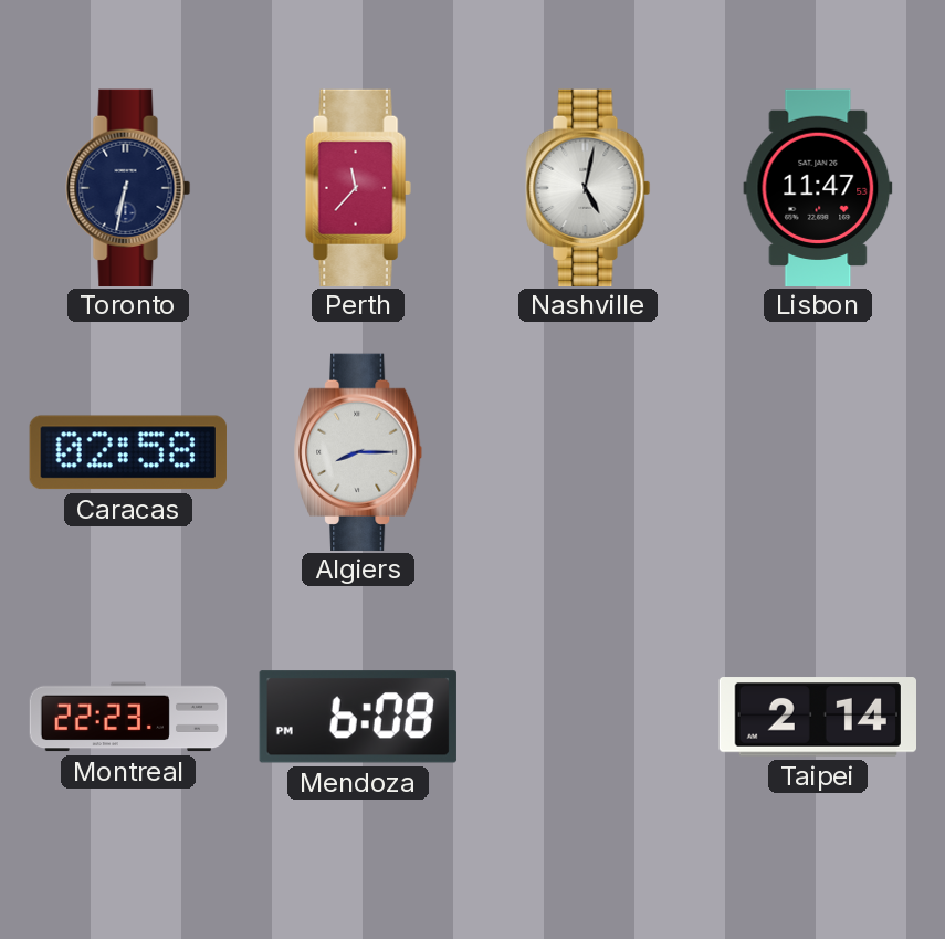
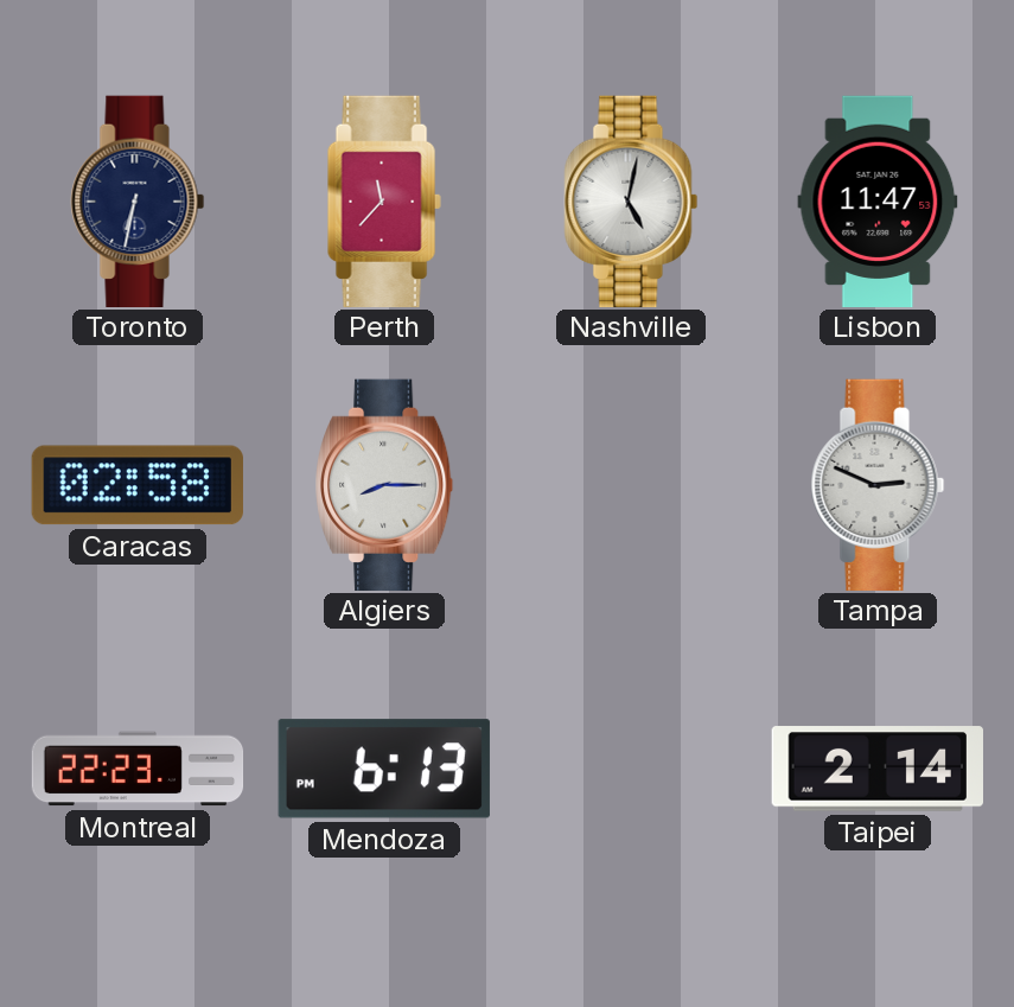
Tampa: none -> 2:49 (878, 484)
Mendoza: 6:08 -> 6:13 (384, 769)
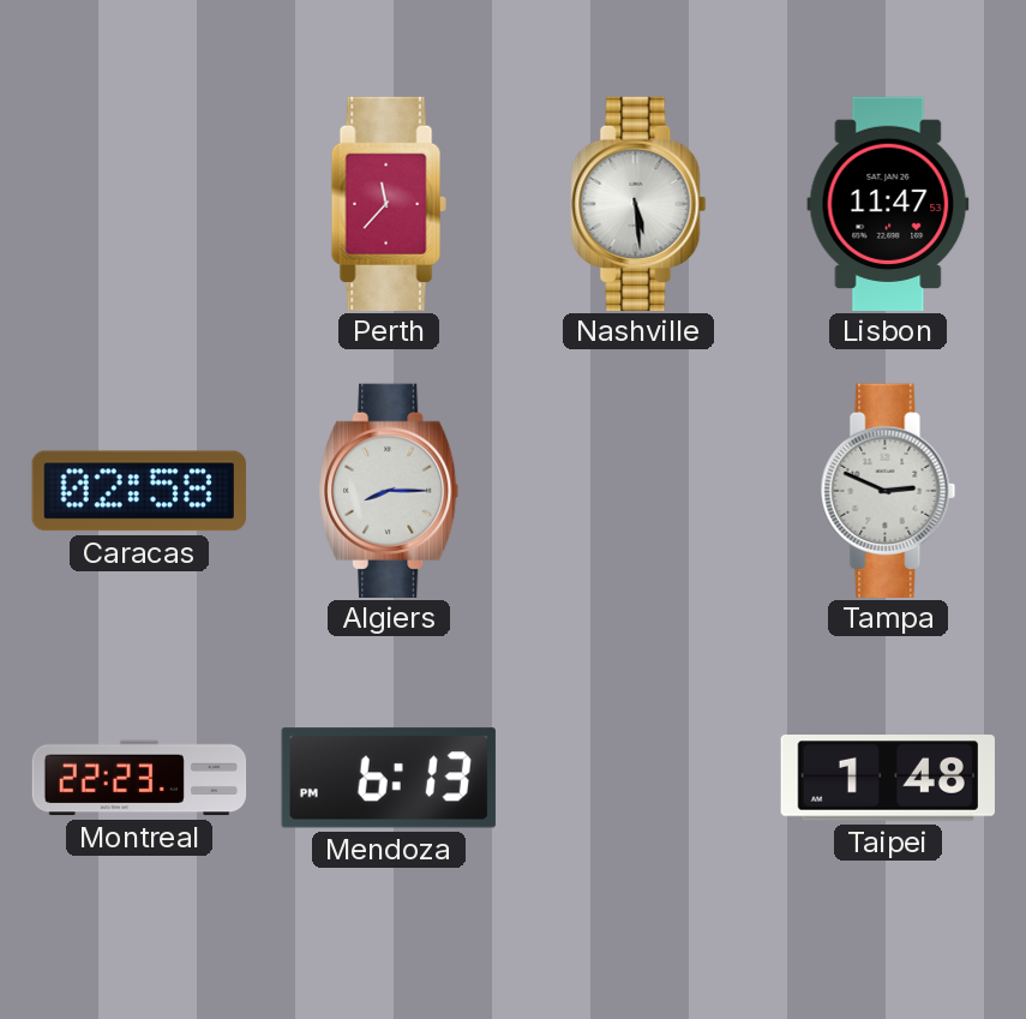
Toronto: 6:32 -> none (138, 200)
Nashville: 5:02 -> 5:29 (638, 203)
Taipei: 2:14 -> 1:48 (887, 778)
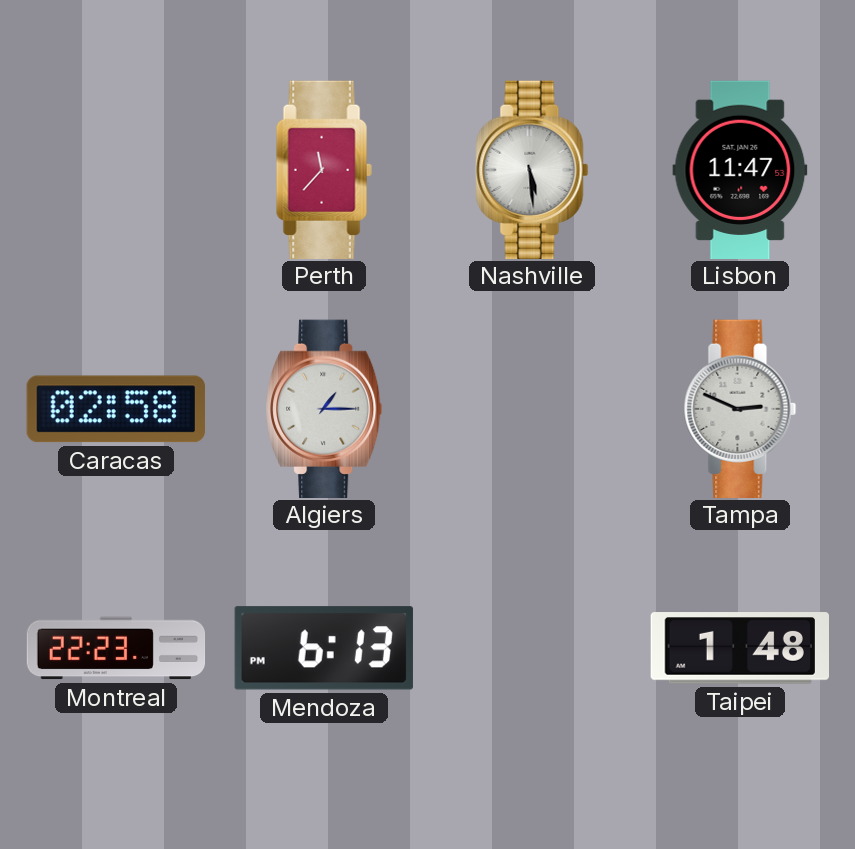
Algiers: 8:15 -> 1:15 (324, 408)
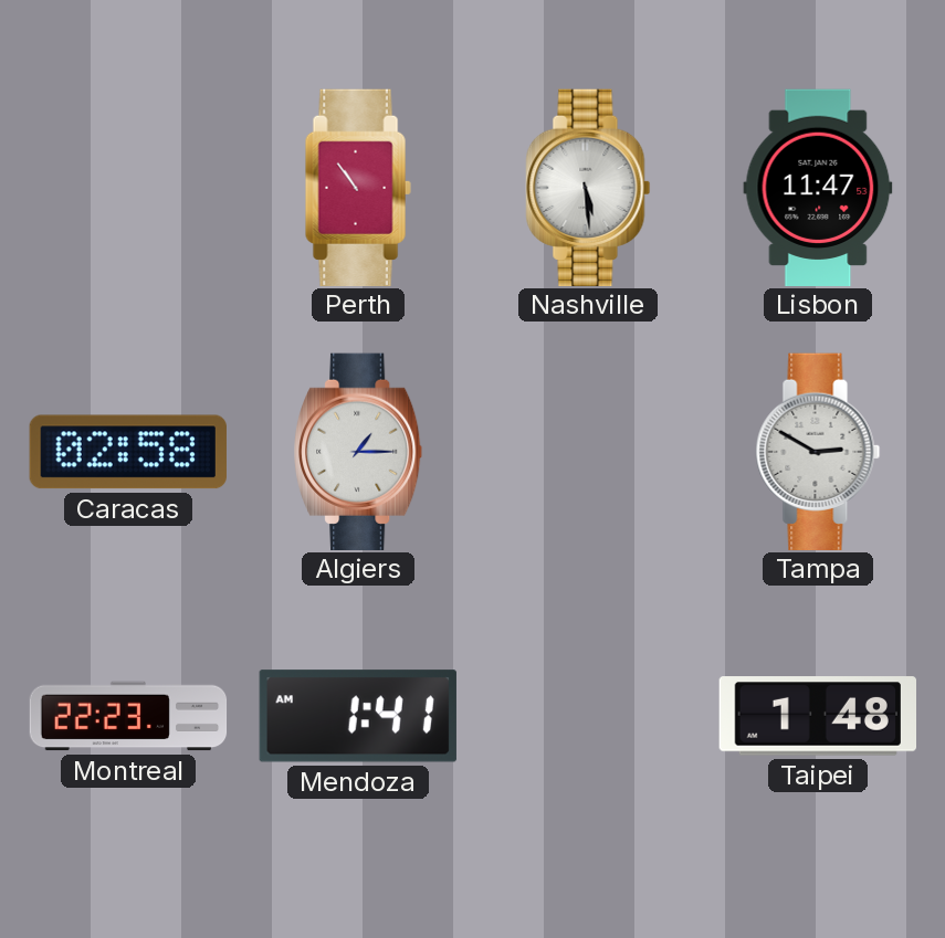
Perth: 11:37 -> 10:54 (358, 187)
Tampa: 2:49 -> 2:50 (818, 451)
Mendoza: 6:13 -> 1:41 (358, 716)
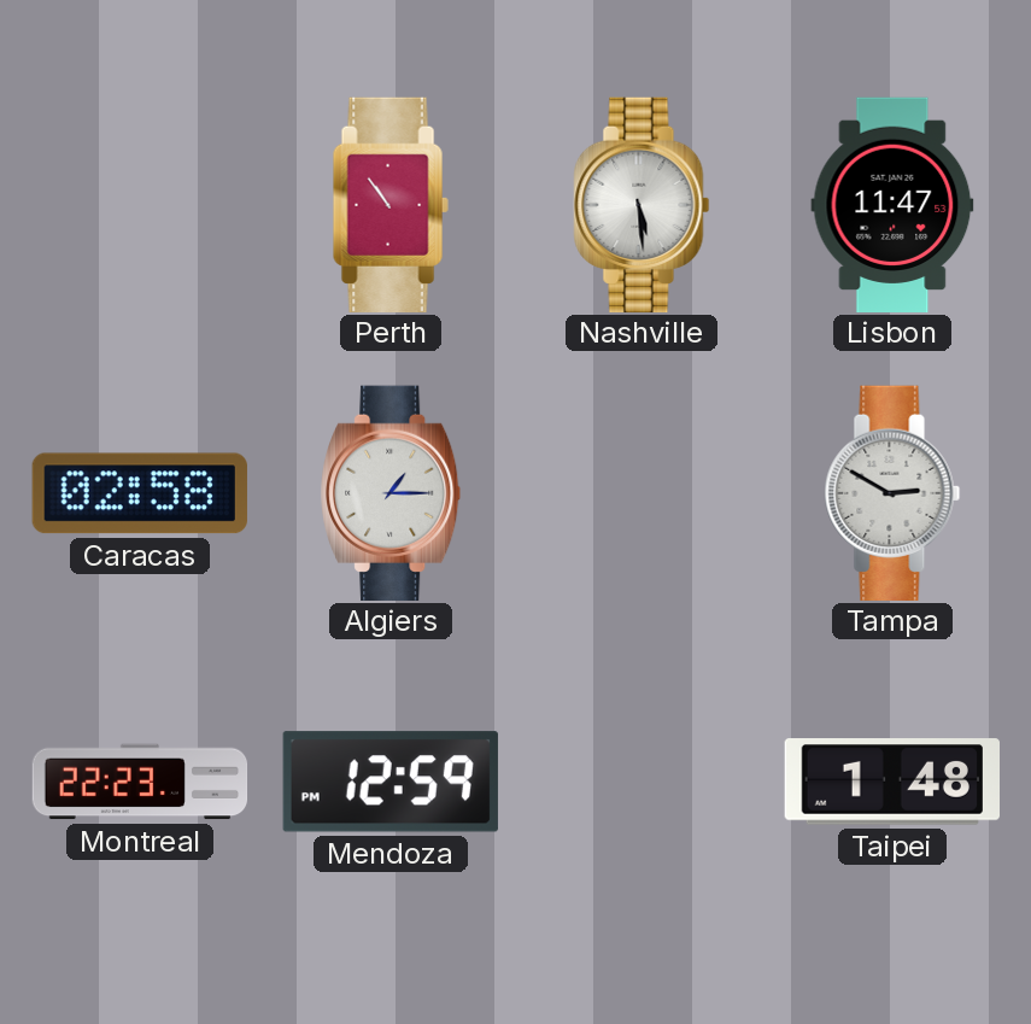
Mendoza: 1:41 -> 12:59 (391, 782)
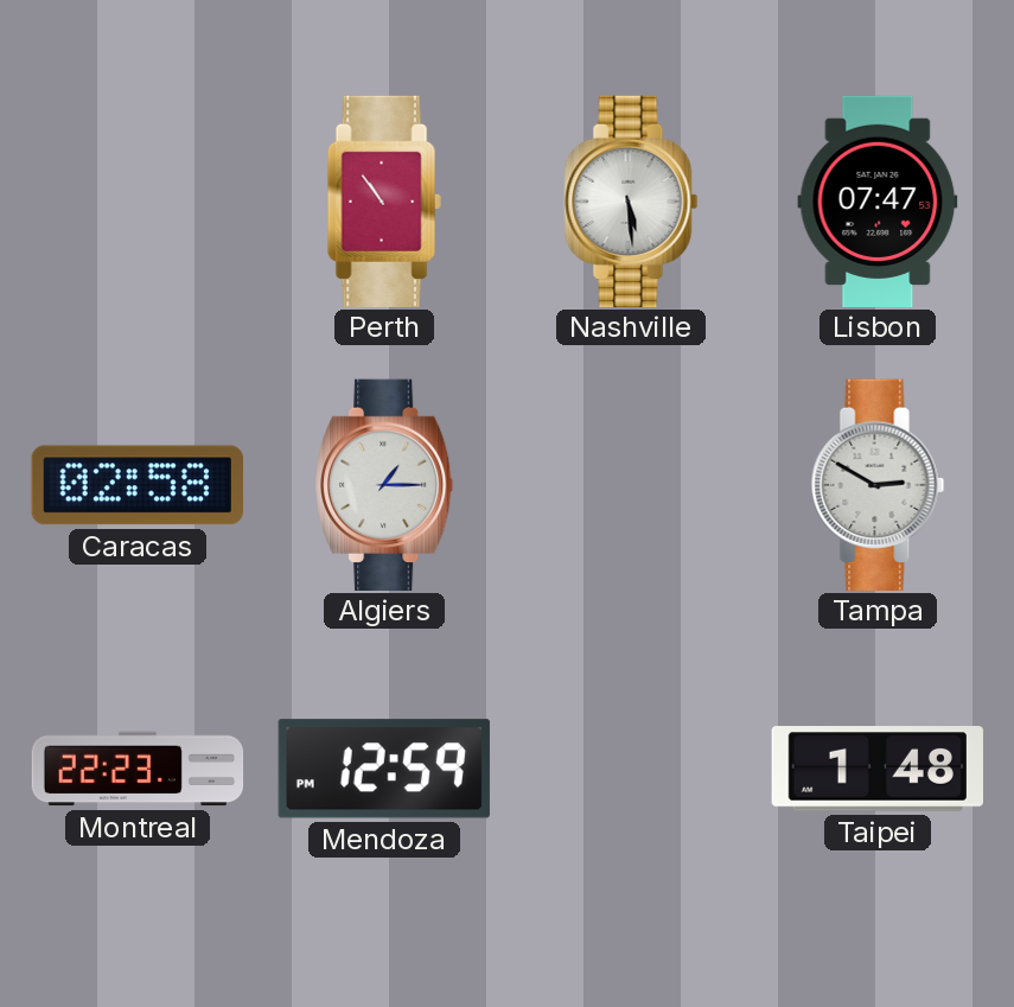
Lisbon: 11:47 -> 07:47 (878, 200)
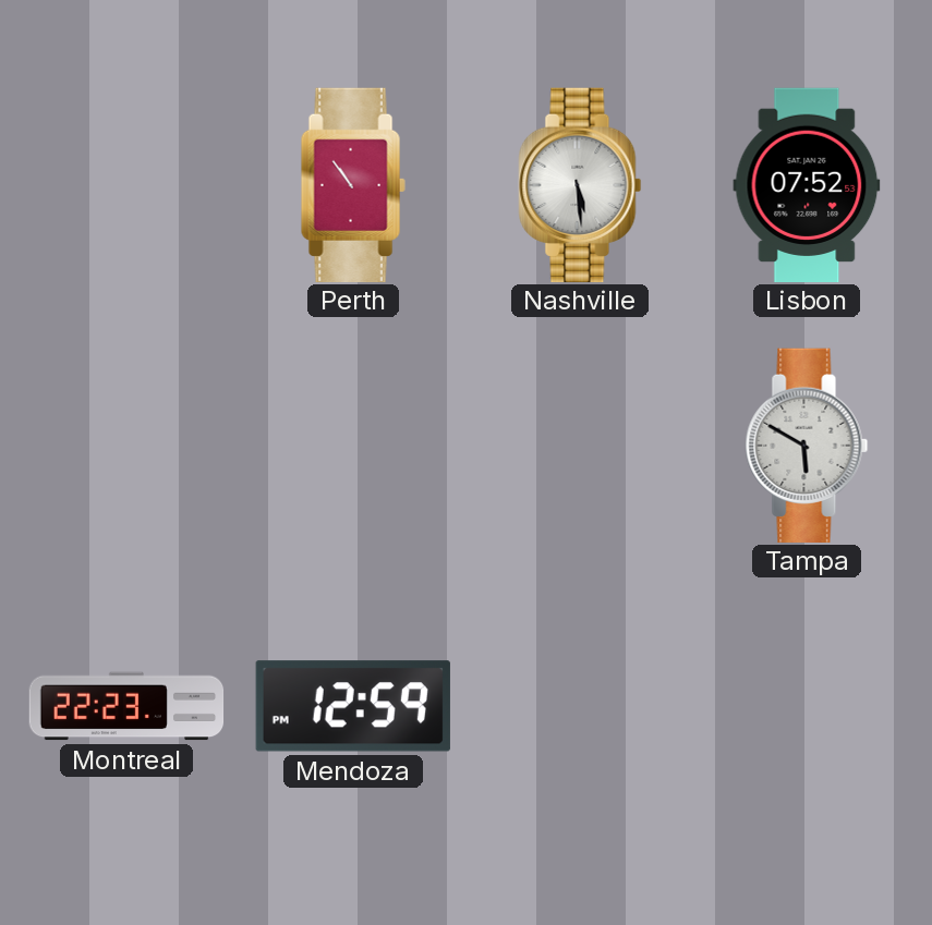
Lisbon: 07:47 -> 07:52 (807, 184)
Caracas: 02:58 -> none (138, 485)
Algiers: 1:15 -> none (384, 484)
Tampa: 2:50 -> 5:50 (807, 445)
Taipei: 1:48 -> none (876, 769)
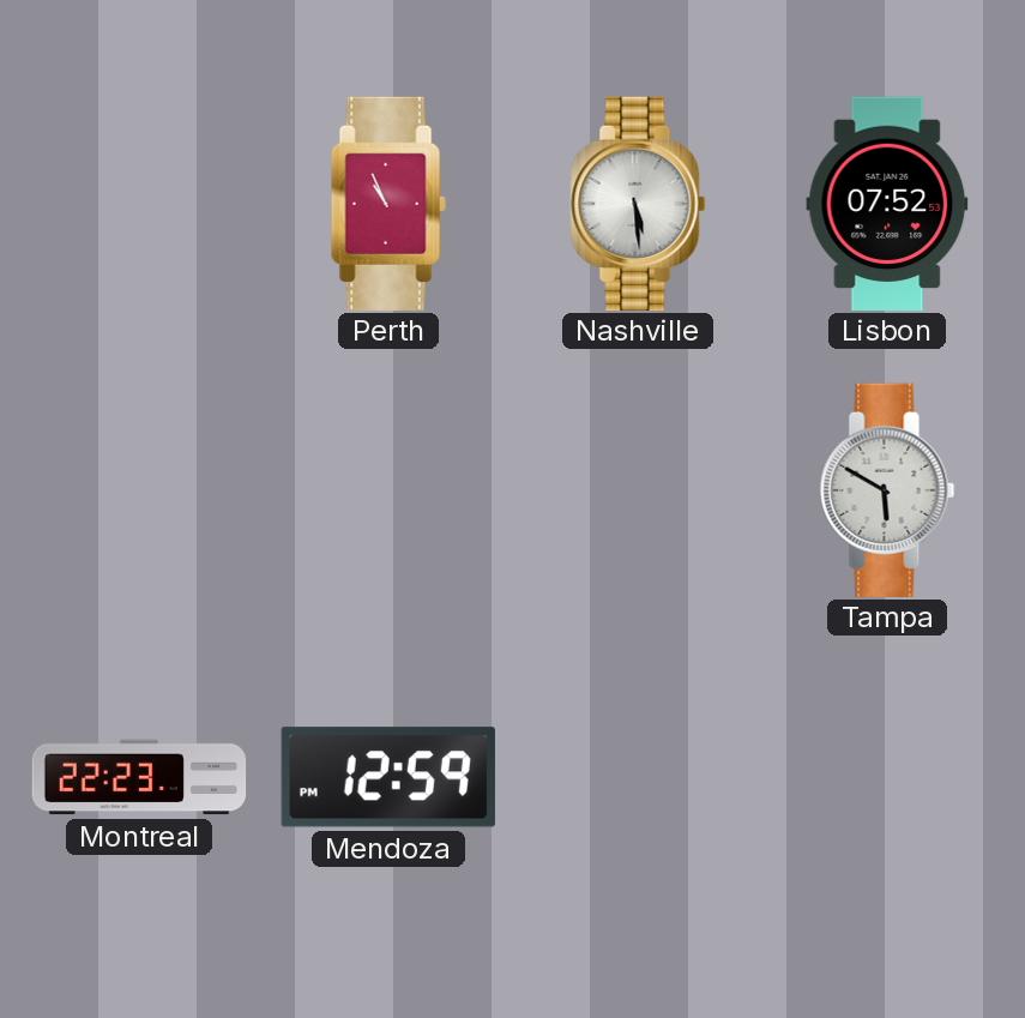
Perth: 10:54 -> 10:56 (388, 203)
